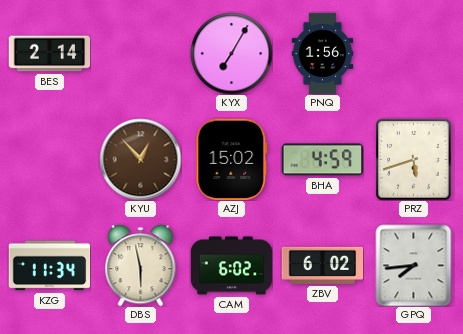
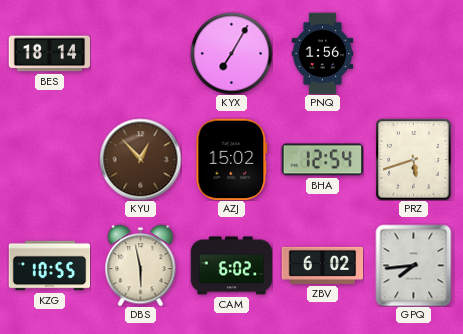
BES: 2:14 -> 18:14 (49, 54)
BHA: 4:59 -> 12:54 (322, 160)
KZG: 11:34 -> 10:55 (49, 266)
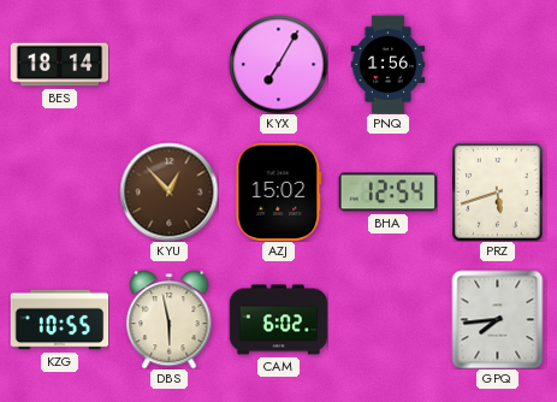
ZBV: 6:02 -> none (322, 265)
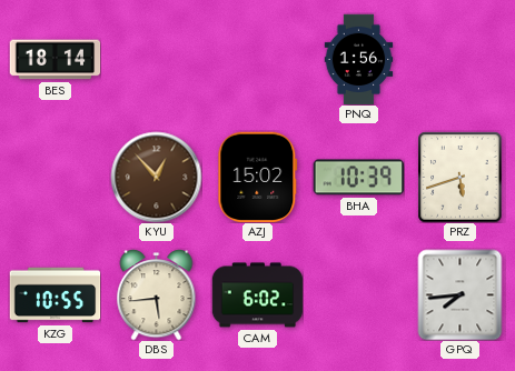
KYX: 7:05 -> none (278, 64)
BHA: 12:54 -> 10:39 (358, 178)
DBS: 5:58 -> 5:44 (157, 294)
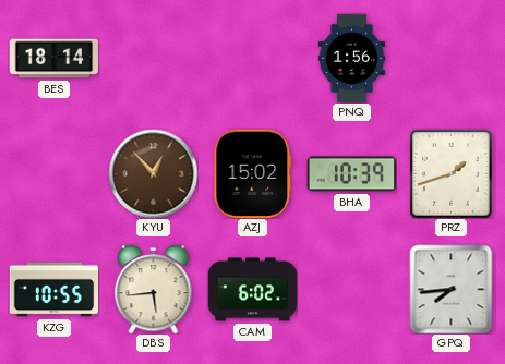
PRZ: 5:42 -> 1:42 (452, 173)
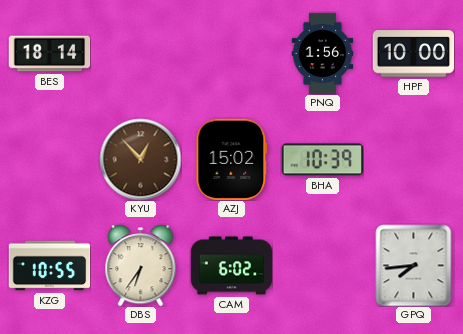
HPF: none -> 10:00 (413, 54)
PRZ: 1:42 -> none (452, 173)
DBS: 5:44 -> 6:36 (141, 265)
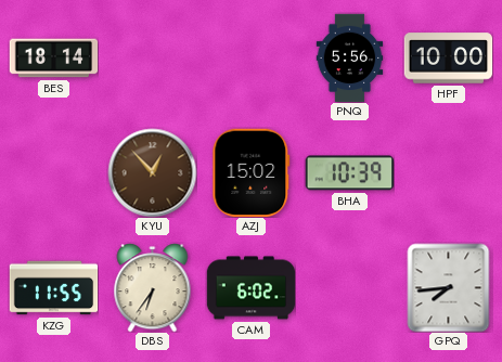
PNQ: 1:56 -> 5:56 (350, 57)
KZG: 10:55 -> 11:55 (53, 288)
